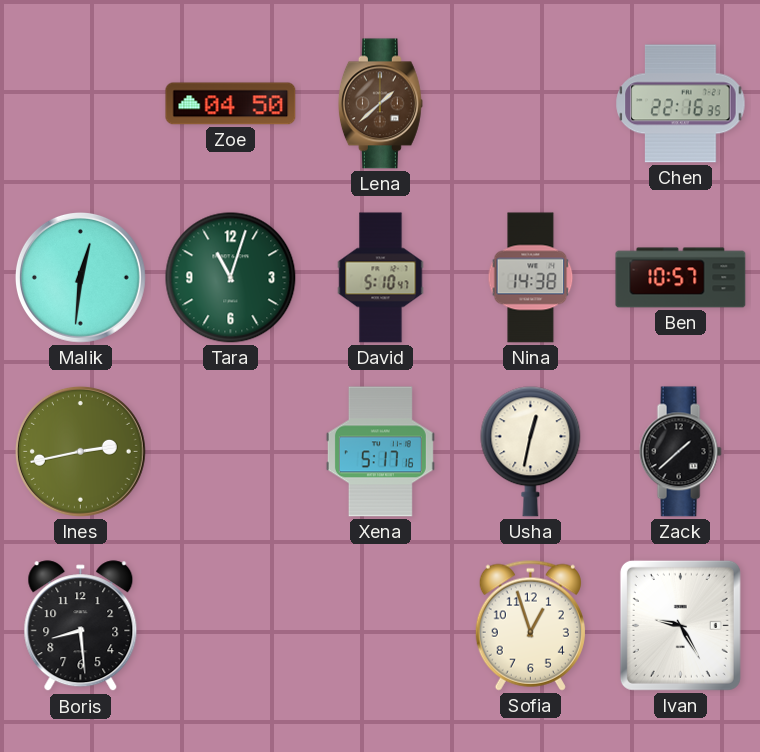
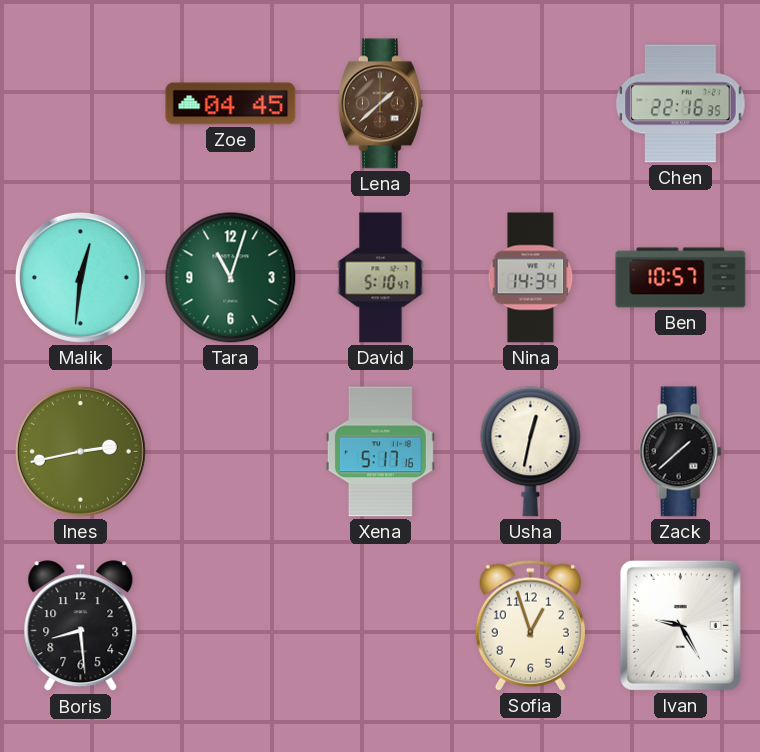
Zoe: 04:50 -> 04:45 (231, 104)
Nina: 14:38 -> 14:34 (531, 278)
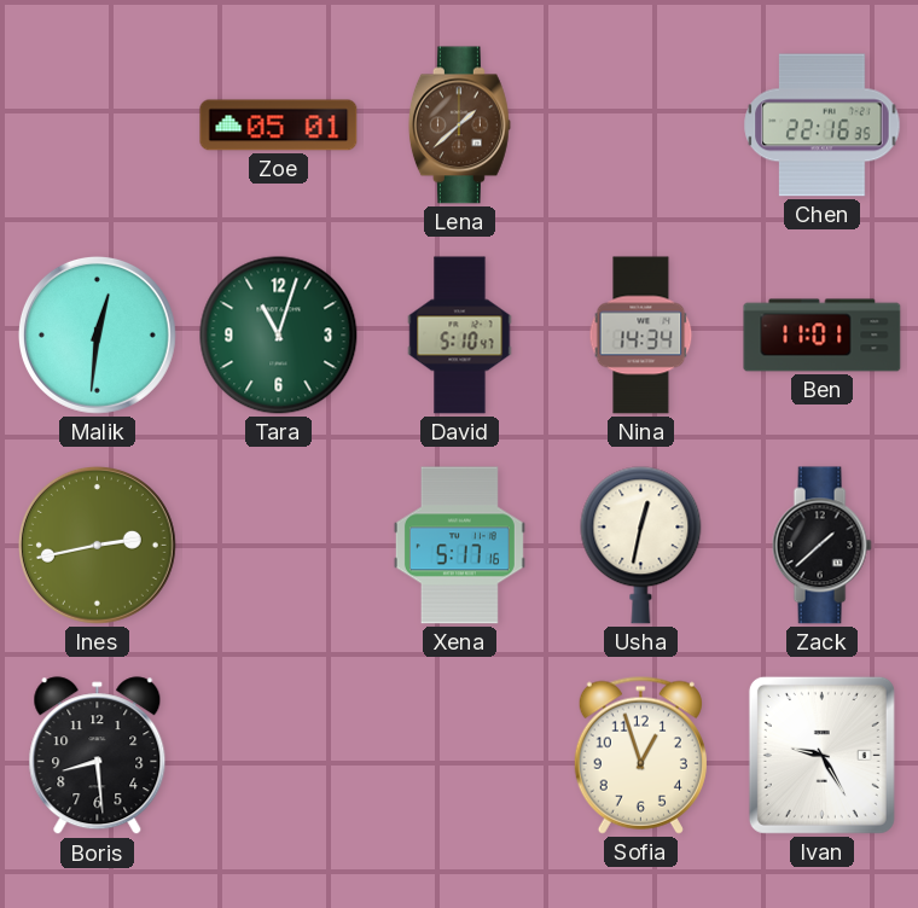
Zoe: 04:45 -> 05:01 (279, 126)
Ben: 10:57 -> 11:01 (823, 336)
